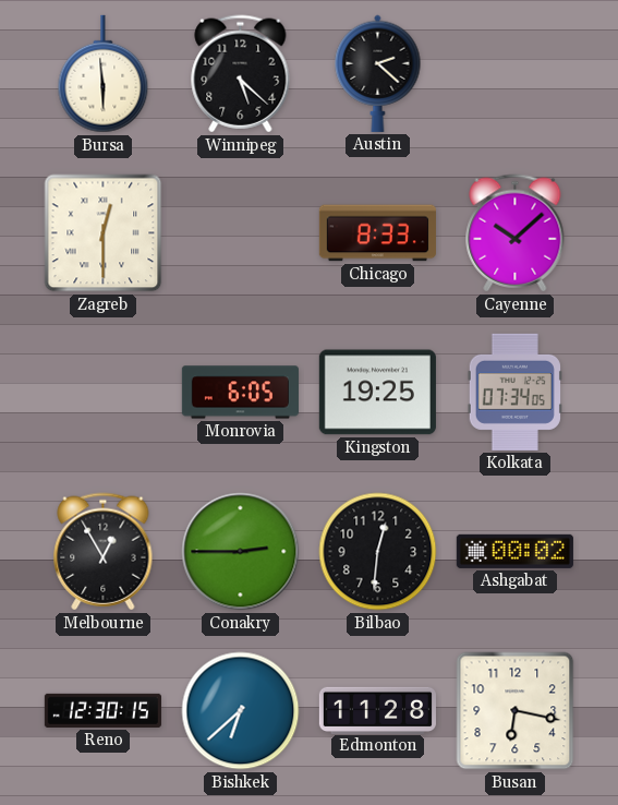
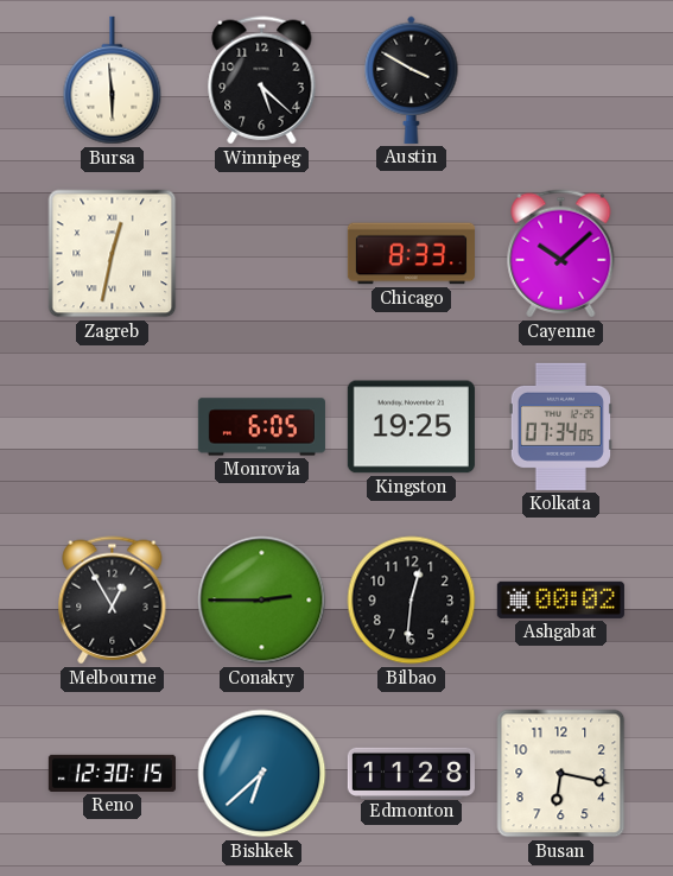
Austin: 2:22 -> 3:50 (412, 80)
Zagreb: 12:30 -> 12:32 (113, 254)
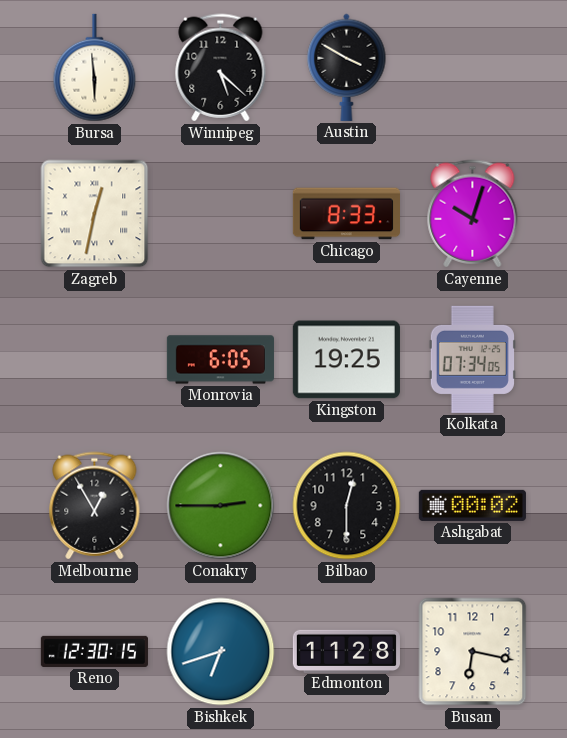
Cayenne: 10:08 -> 10:03 (473, 214)
Bilbao: 12:31 -> 12:30 (347, 506)
Bishkek: 6:38 -> 6:42 (221, 652)
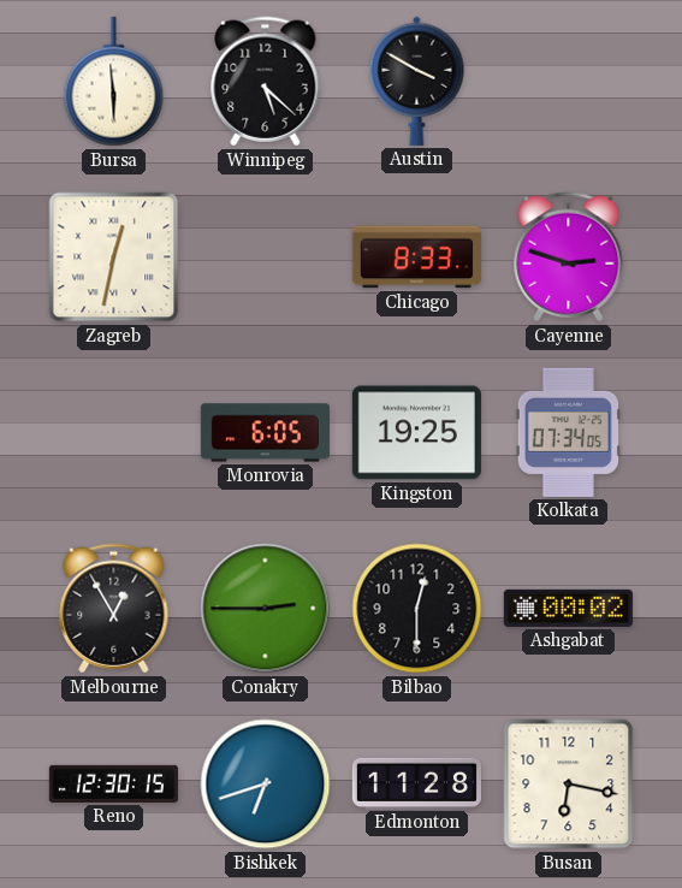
Cayenne: 10:03 -> 2:48 (569, 257)
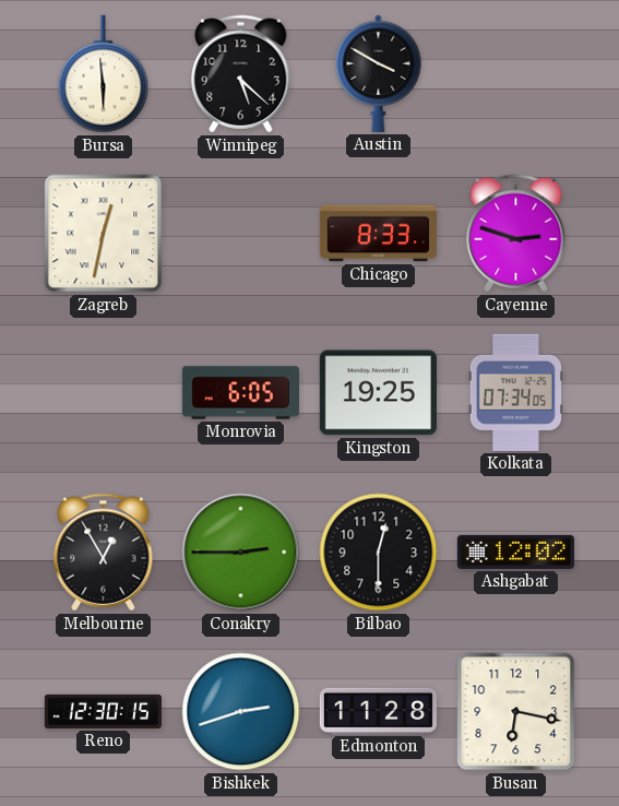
Ashgabat: 00:02 -> 12:02 (515, 552)
Bishkek: 6:42 -> 2:42 (241, 712)
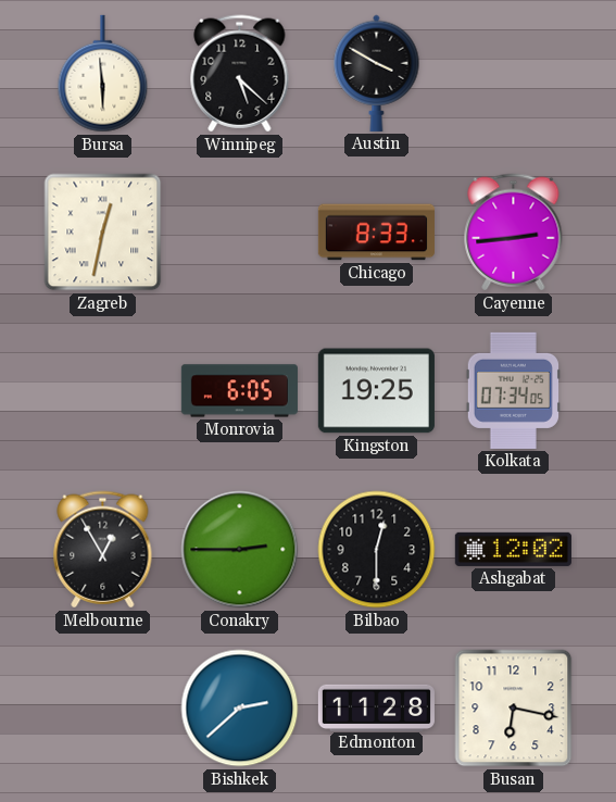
Cayenne: 2:48 -> 2:44 (514, 233)
Reno: 12:30 -> none (103, 711)
Bishkek: 2:42 -> 2:38 (240, 709)
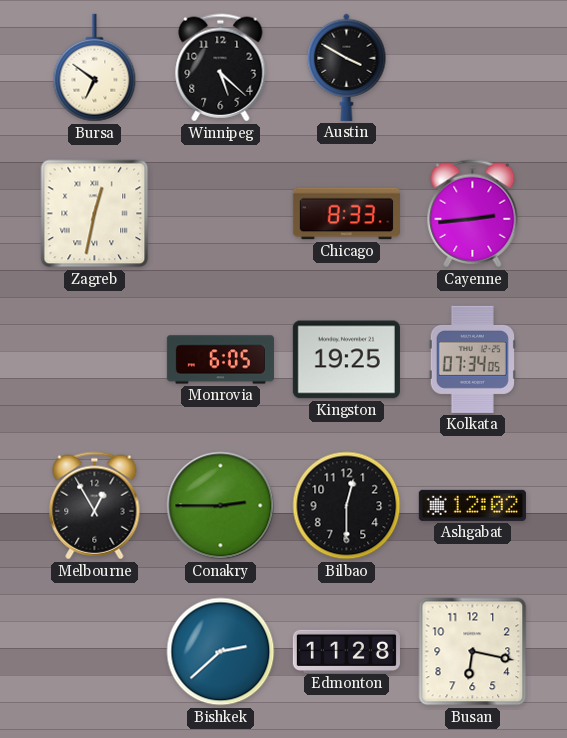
Bursa: 5:59 -> 6:51 (95, 68)
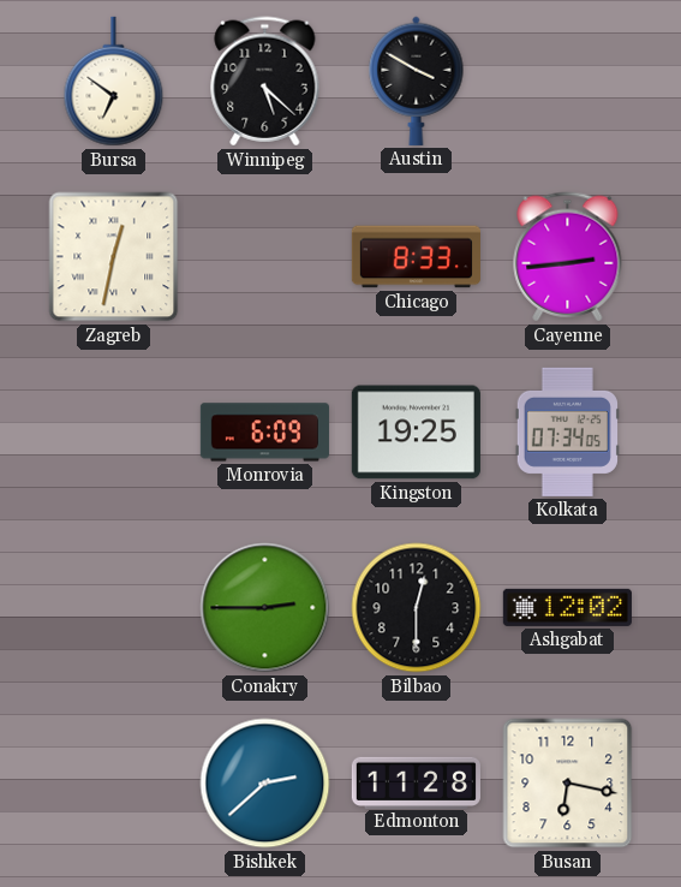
Monrovia: 6:05 -> 6:09 (264, 433)
Melbourne: 12:55 -> none (95, 506)
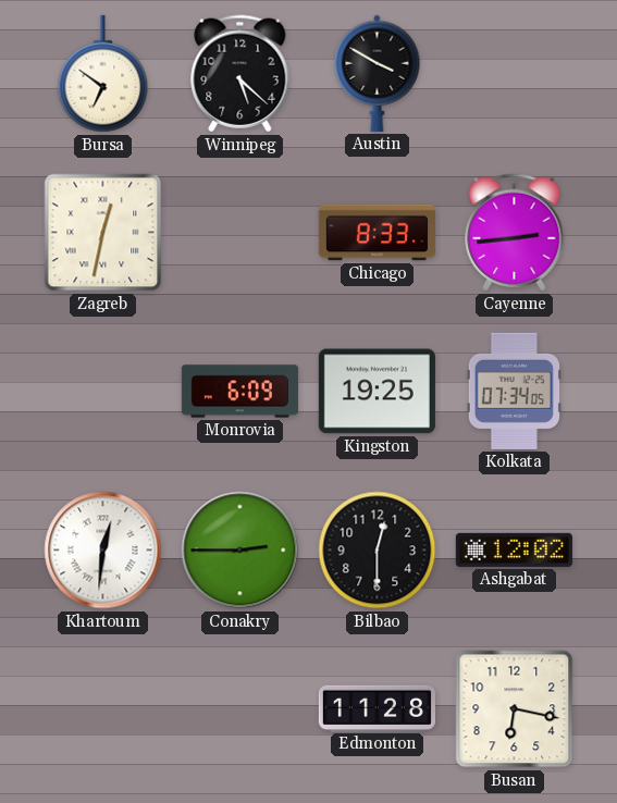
Khartoum: none -> 12:31 (103, 551)
Bishkek: 2:38 -> none (265, 784)
